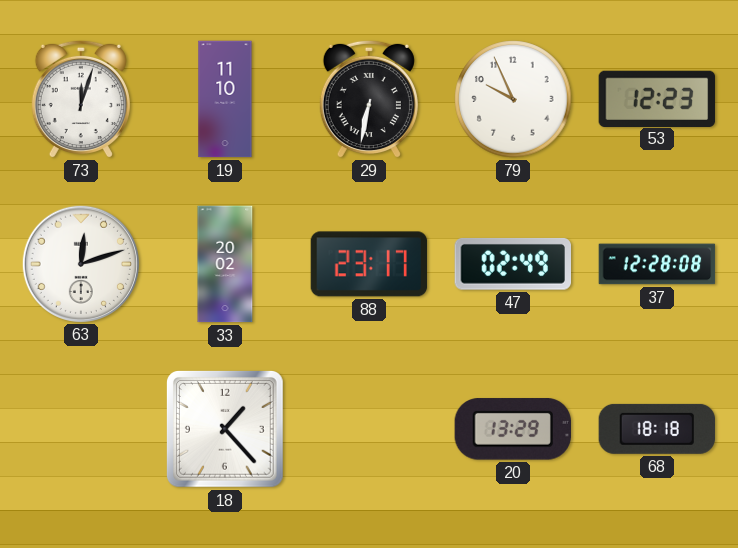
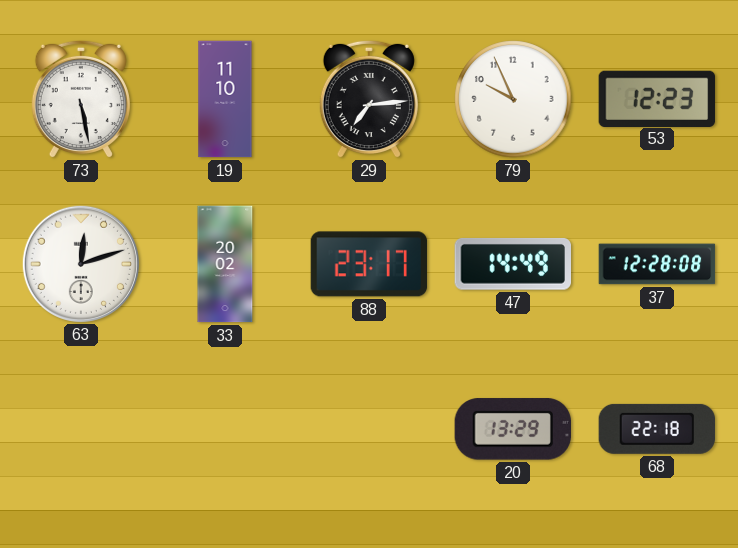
73: 12:03 -> 5:28 (81, 99)
29: 6:32 -> 7:14 (369, 99)
47: 02:49 -> 14:49 (512, 264)
18: 1:23 -> none (226, 430)
68: 18:18 -> 22:18 (657, 429)
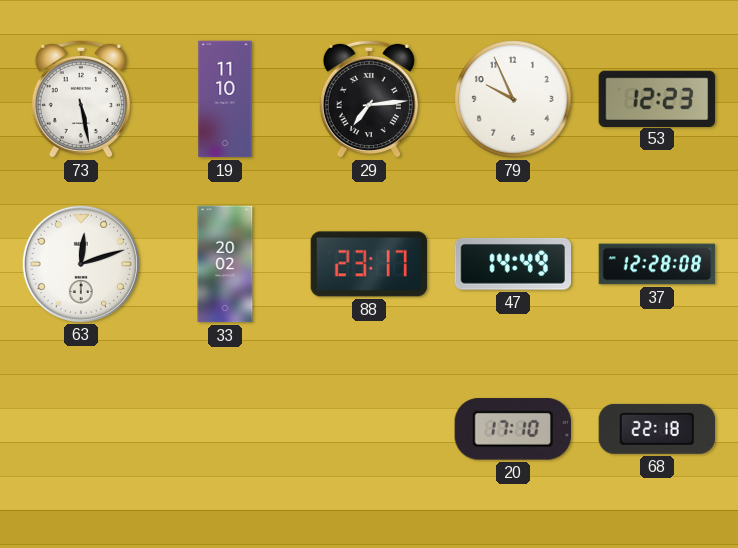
20: 13:29 -> 17:10 (512, 429)
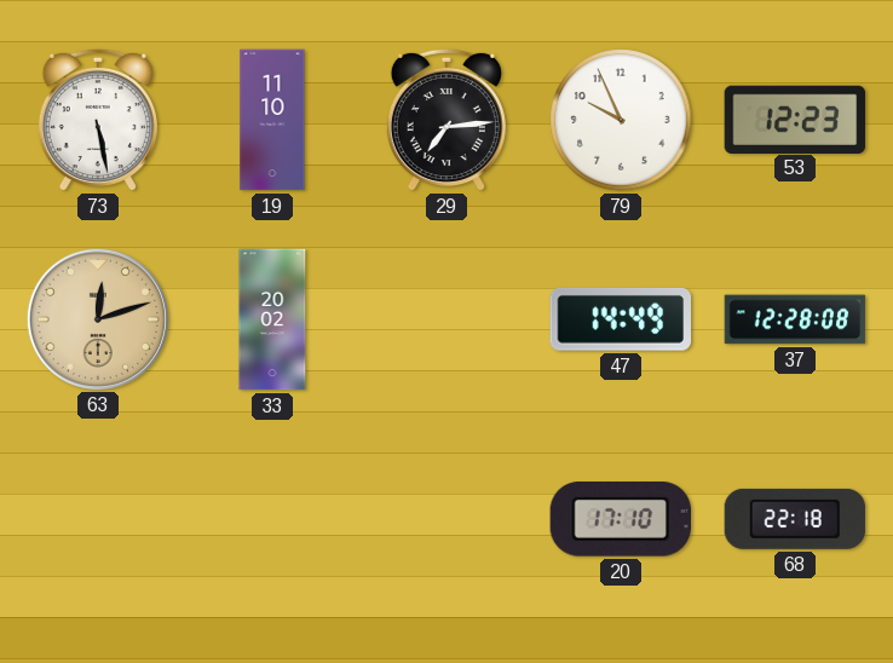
63 dial: white -> champagne (97, 318)
88: 23:17 -> none (369, 264)
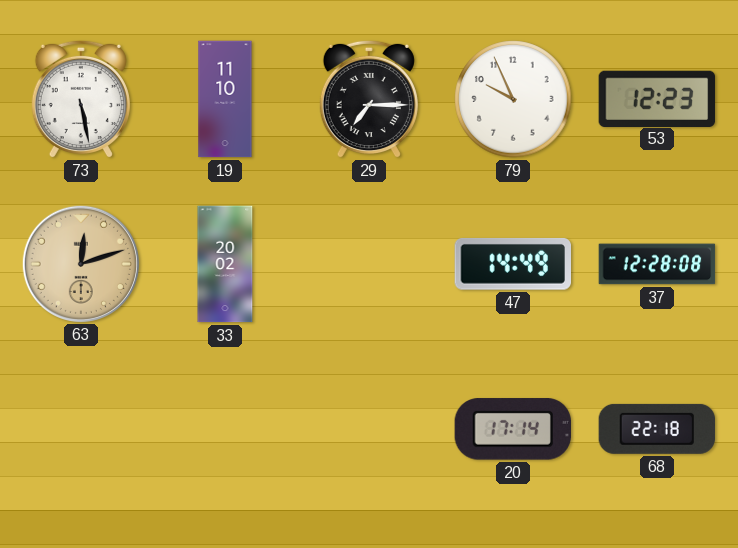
29: 7:14 -> 7:15 (369, 99)
20: 17:10 -> 17:14 (512, 429)
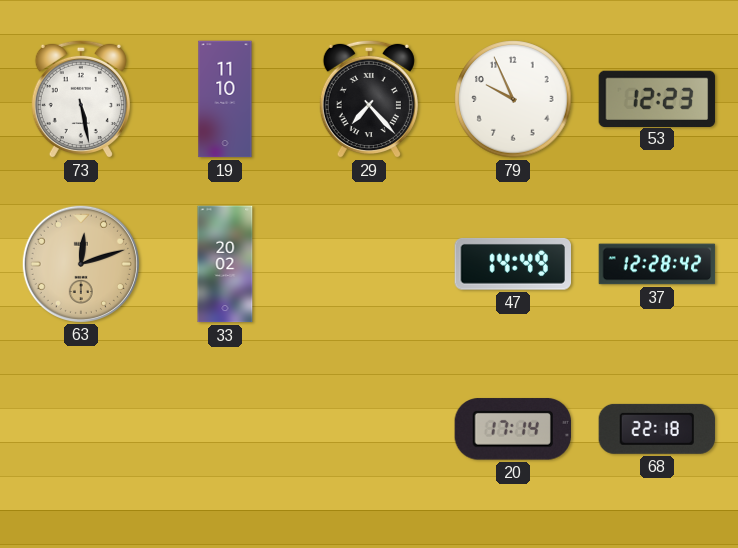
29: 7:15 -> 7:23 (369, 99)
37: 12:28:08 -> 12:28:42 (657, 264)
